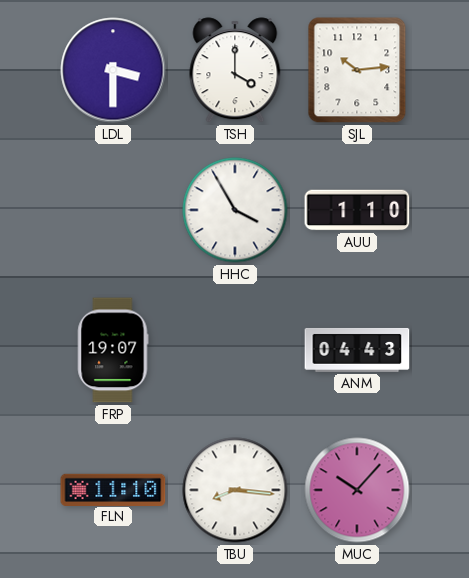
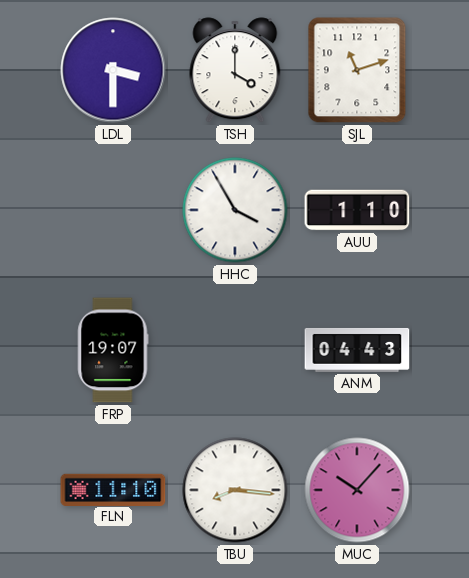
SJL: 10:14 -> 11:12 (357, 70)
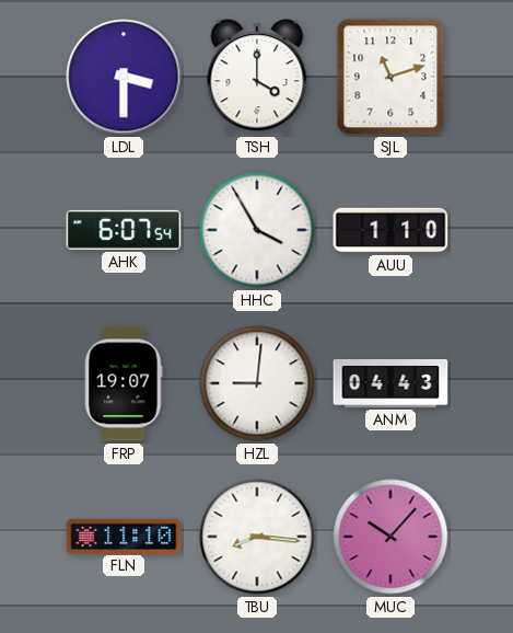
AHK: none -> 6:07 (124, 230)
HZL: none -> 9:01 (257, 383)
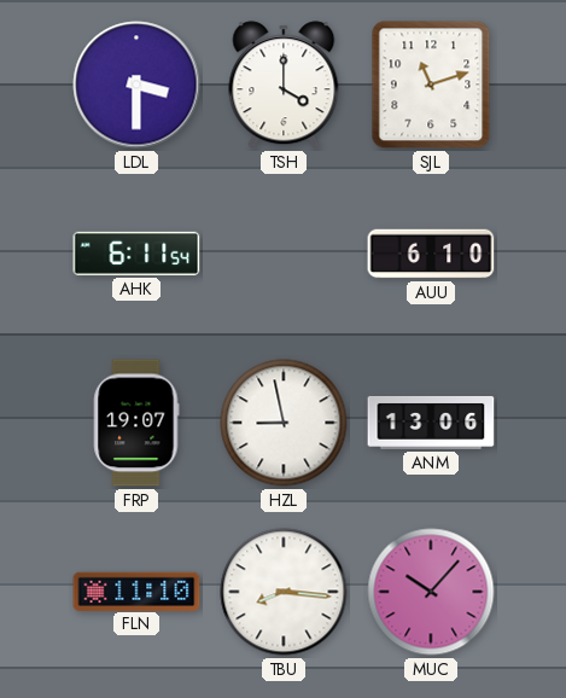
AHK: 6:07 -> 6:11 (136, 254)
HHC: 3:55 -> none (257, 230)
AUU: 1:10 -> 6:10 (431, 254)
HZL: 9:01 -> 8:58 (284, 423)
ANM: 04:43 -> 13:06 (431, 423)
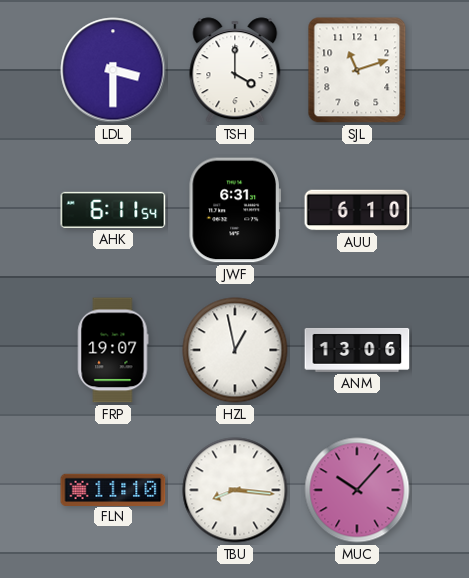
JWF: none -> 6:31 (235, 210)
HZL: 8:58 -> 12:58 (235, 350)
